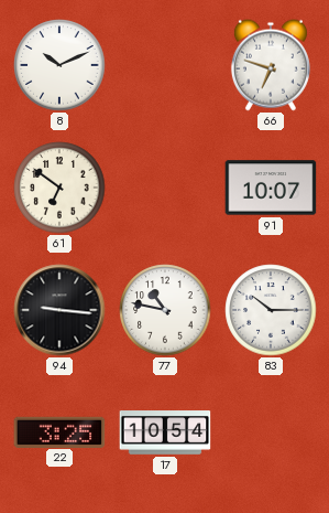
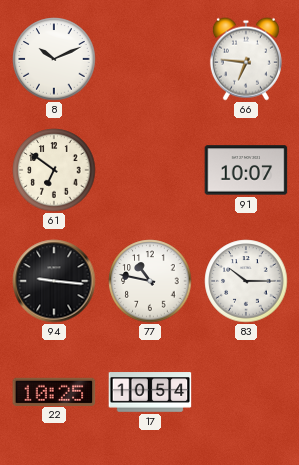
66: 6:48 -> 6:46 (246, 59)
22: 3:25 -> 10:25 (54, 391)
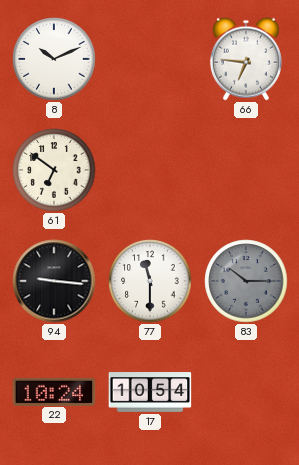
91: 10:07 -> none (246, 170)
77: 10:47 -> 11:30 (150, 281)
83 dial: white -> grey (246, 281)
22: 10:25 -> 10:24 (54, 391)
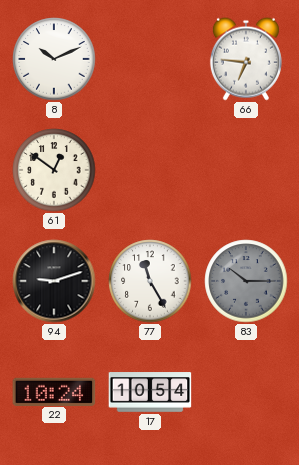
61: 6:51 -> 12:51 (54, 170)
94: 9:16 -> 9:12 (54, 281)
77: 11:30 -> 11:25 (150, 281)
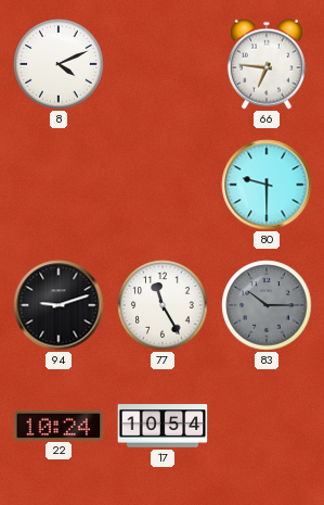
8: 10:11 -> 4:11 (59, 64)
61: 12:51 -> none (54, 170)
80: none -> 9:30 (267, 185)
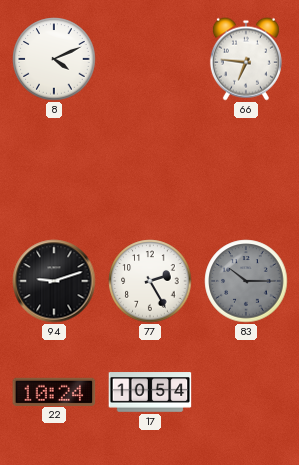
80: 9:30 -> none (267, 185)
77: 11:25 -> 2:25 (150, 281)
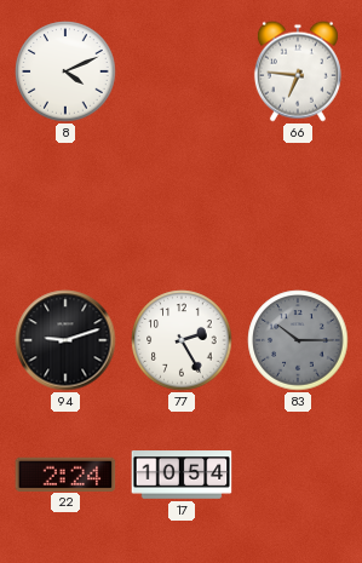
22: 10:24 -> 2:24 (65, 473)
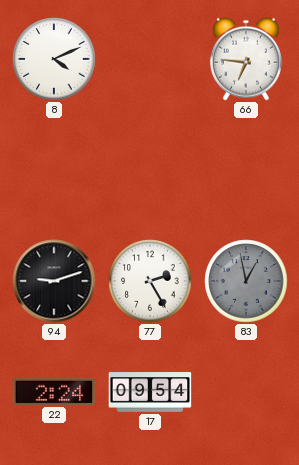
83: 10:15 -> 12:58 (246, 281)
17: 10:54 -> 09:54 (150, 392)
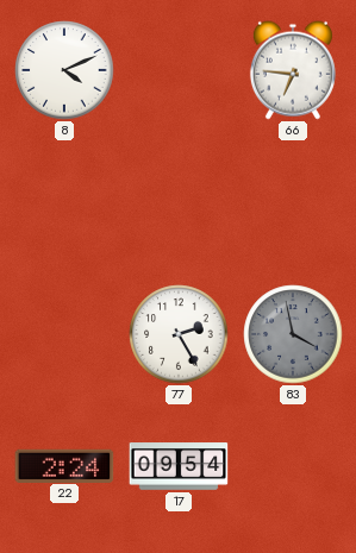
94: 9:12 -> none (54, 281)
83: 12:58 -> 3:58 (293, 334)
